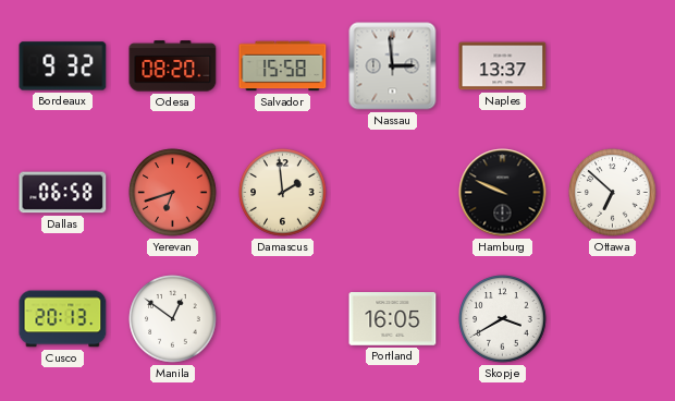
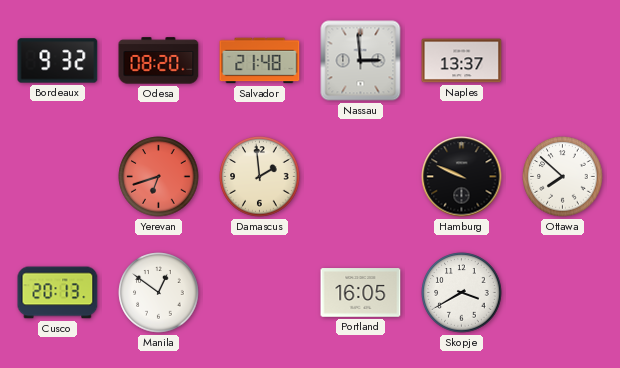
Salvador: 15:58 -> 21:48 (260, 61)
Dallas: 06:58 -> none (63, 193)
Ottawa: 6:52 -> 7:52 (563, 177)
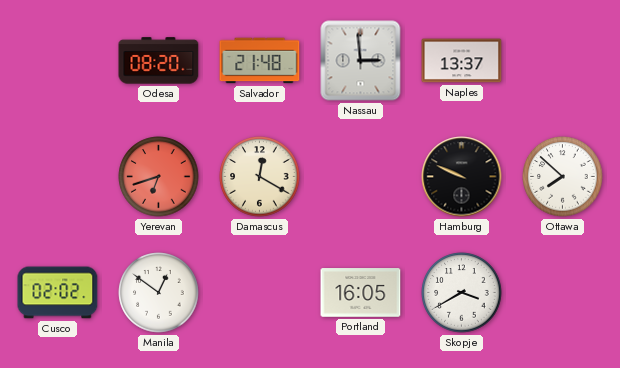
Bordeaux: 9:32 -> none (58, 61)
Damascus: 1:59 -> 12:20 (260, 177)
Cusco: 20:13 -> 02:02 (58, 293)
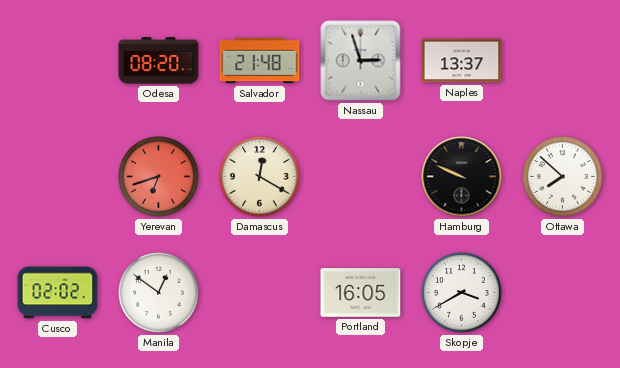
Nassau: 2:59 -> 2:57 (361, 61)
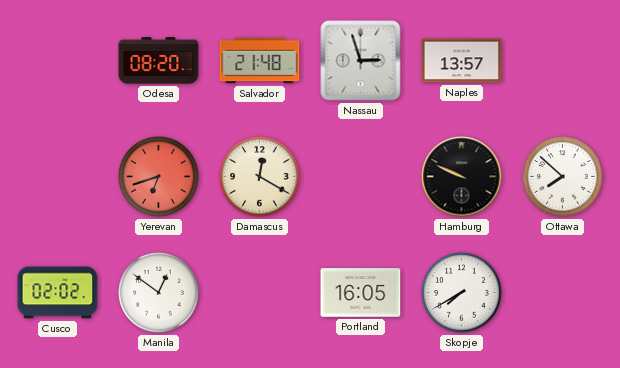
Naples: 13:37 -> 13:57 (462, 61)
Skopje: 3:40 -> 7:40 (462, 293)
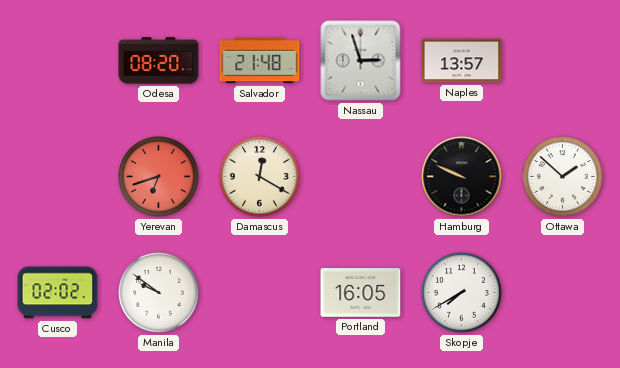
Ottawa: 7:52 -> 1:52 (563, 177)
Manila: 12:51 -> 9:51 (159, 293)
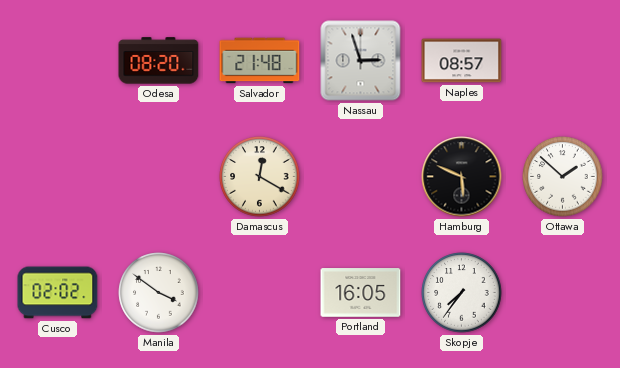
Naples: 13:57 -> 08:57 (462, 61)
Yerevan: 6:42 -> none (159, 177)
Hamburg: 9:49 -> 5:49 (462, 177)
Manila: 9:51 -> 3:51 (159, 293)
Skopje: 7:40 -> 7:36 (462, 293)
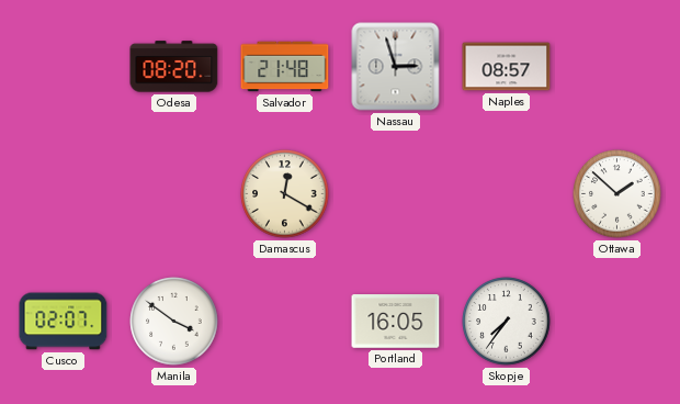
Hamburg: 5:49 -> none (462, 177)
Cusco: 02:02 -> 02:07 (64, 322)
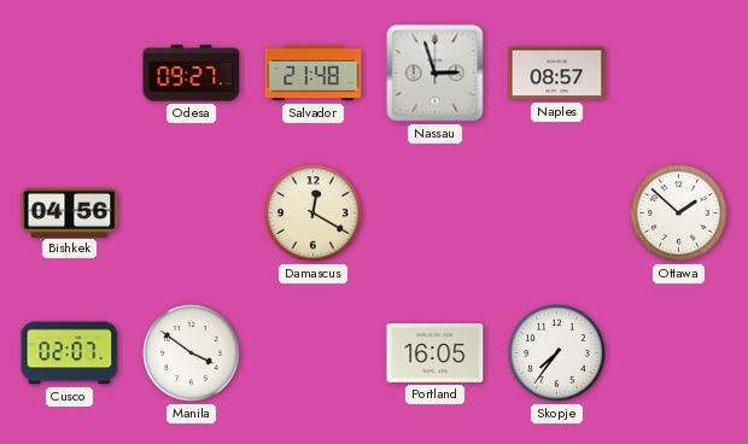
Odesa: 08:20 -> 09:27 (192, 74)
Bishkek: none -> 04:56 (70, 212)
